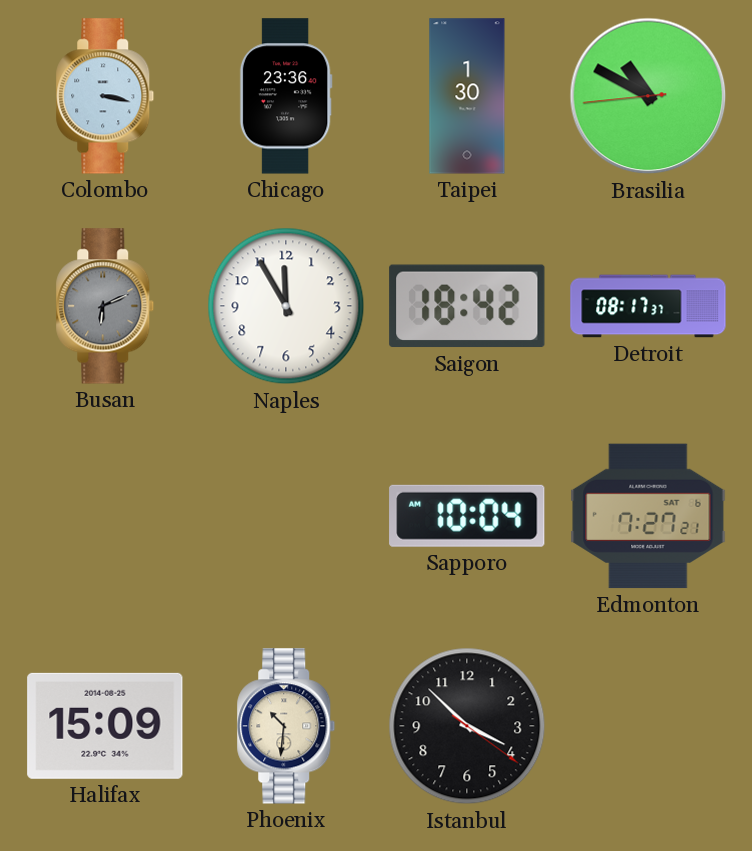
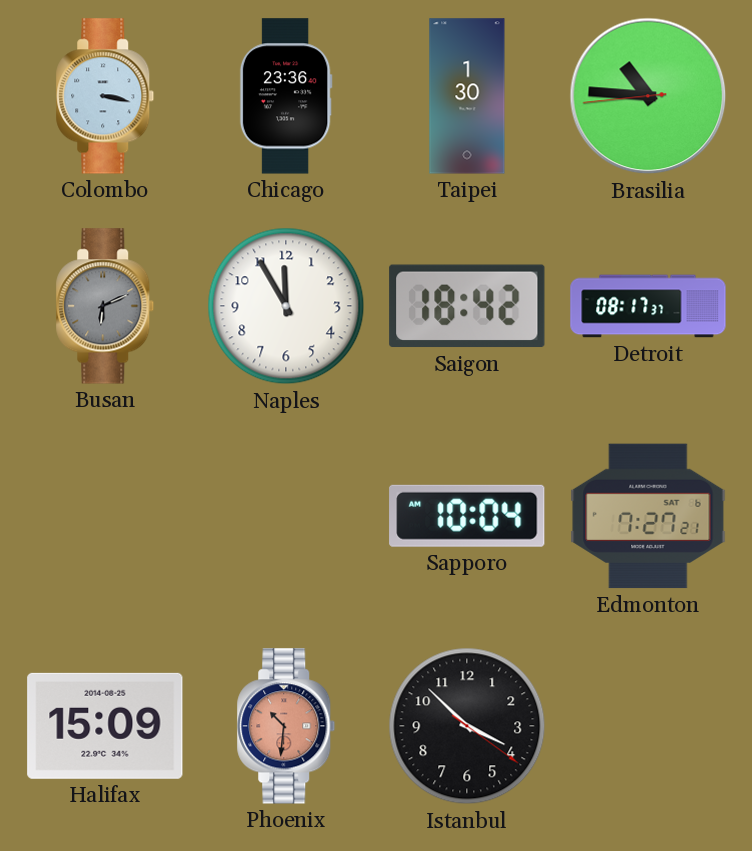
Brasilia: 10:49 -> 10:45 (648, 96)
Phoenix dial: cream -> salmon (286, 726)
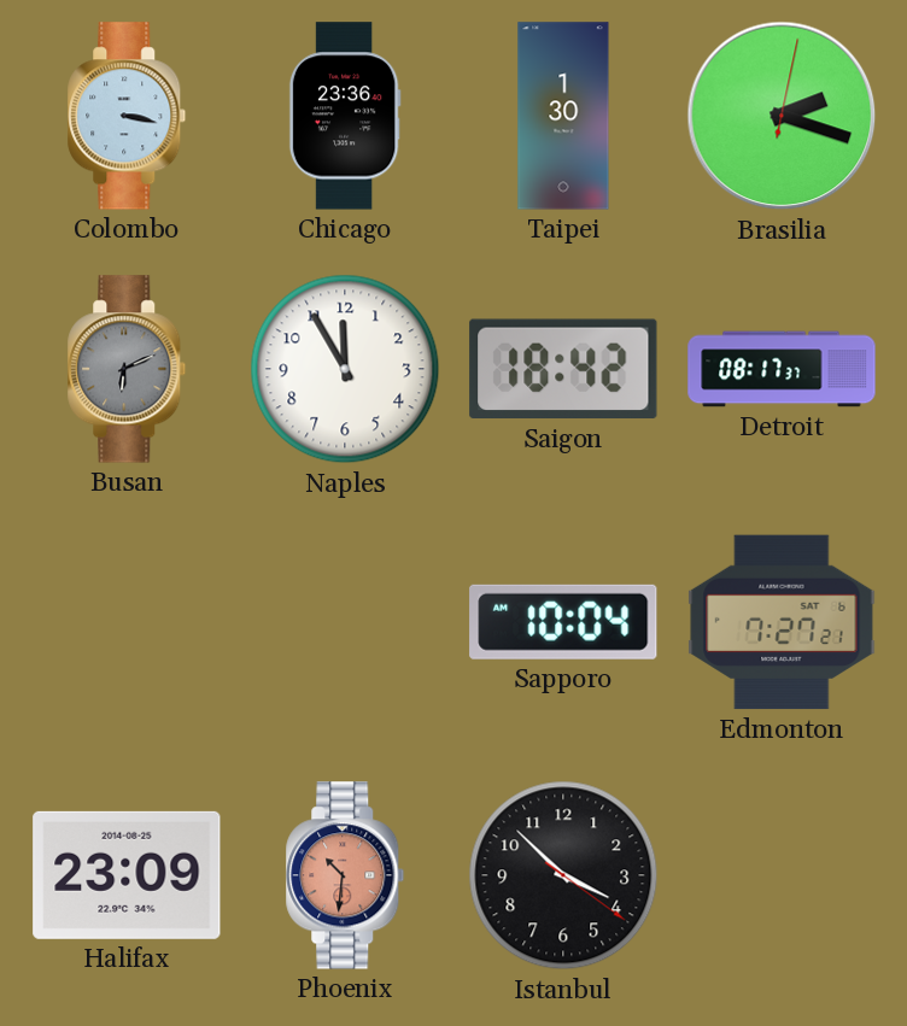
Brasilia: 10:45 -> 2:18 (782, 116)
Halifax: 15:09 -> 23:09 (127, 875)
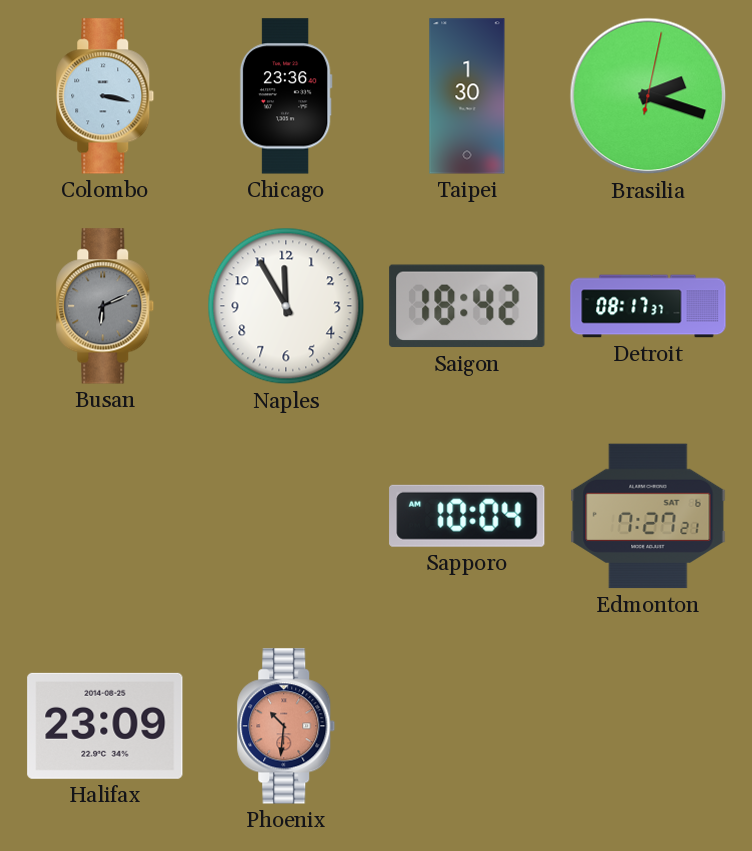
Istanbul: 3:52 -> none (563, 875)
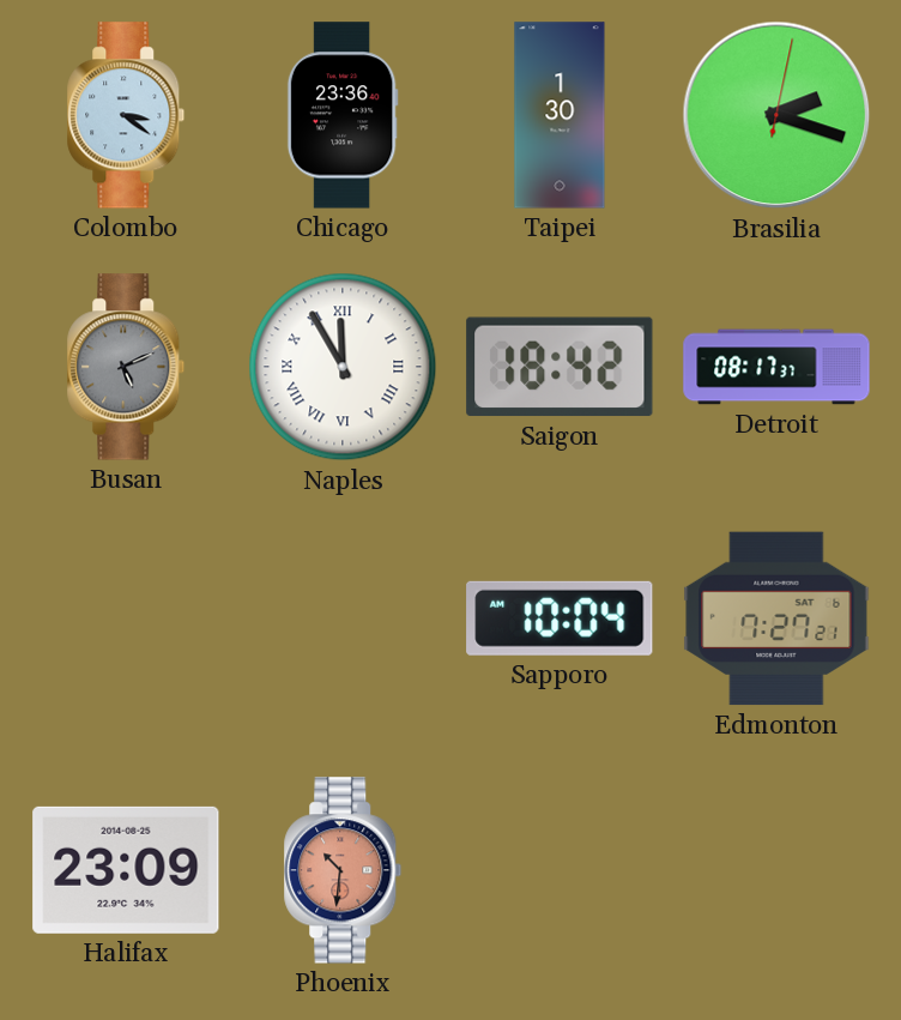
Colombo: 3:17 -> 3:21 (126, 115)
Busan: 6:11 -> 5:11 (126, 367)
Naples numerals: Arabic -> Roman (343, 367)
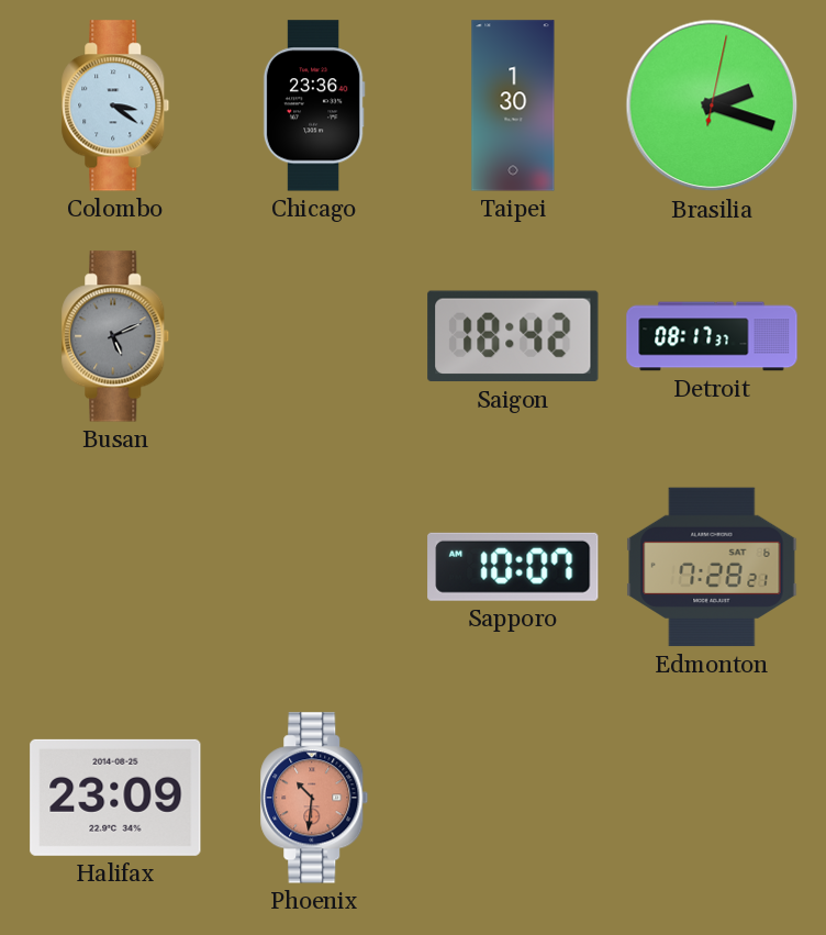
Naples: 11:55 -> none (343, 367)
Sapporo: 10:04 -> 10:07 (513, 567)
Edmonton: 7:27 -> 7:28 (712, 567)
